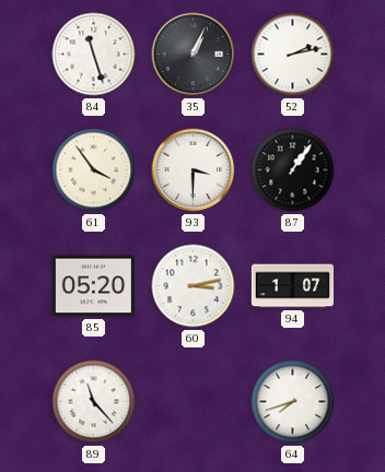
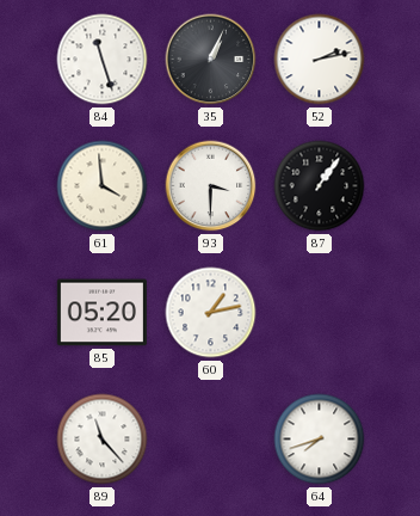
61: 3:54 -> 3:59 (103, 186)
60: 3:13 -> 1:13 (211, 313)
94: 1:07 -> none (292, 286)
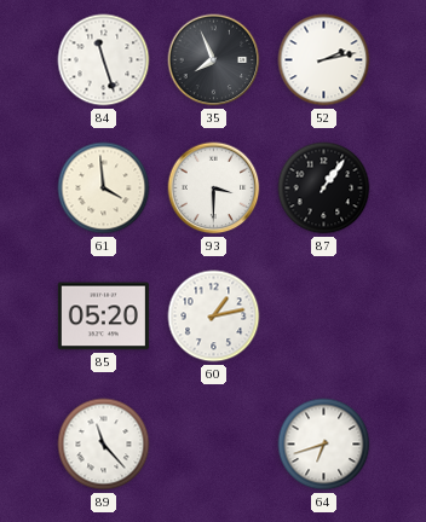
35: 1:04 -> 7:56 (214, 60)
64: 7:42 -> 6:42 (324, 445)
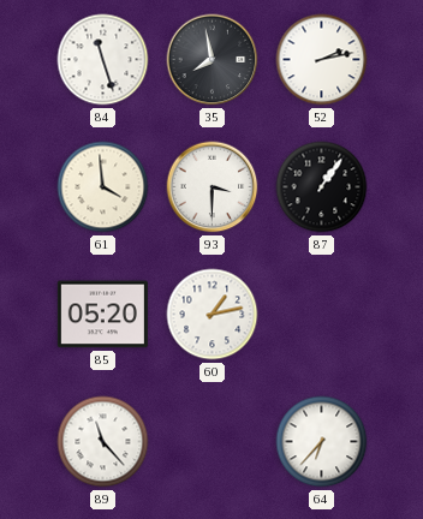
35: 7:56 -> 7:58 (213, 60)
64: 6:42 -> 6:37 (322, 442)
